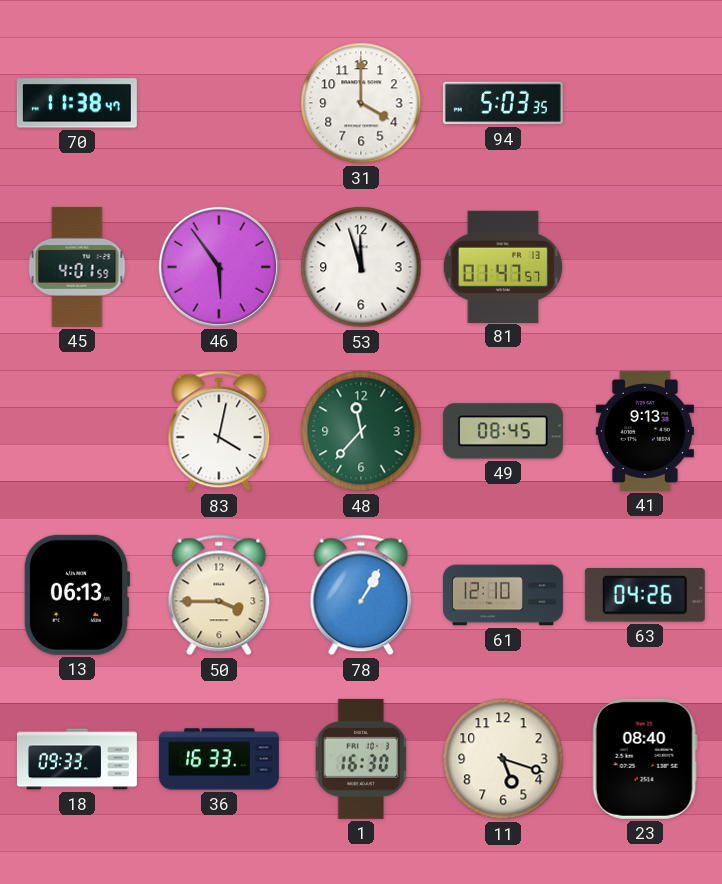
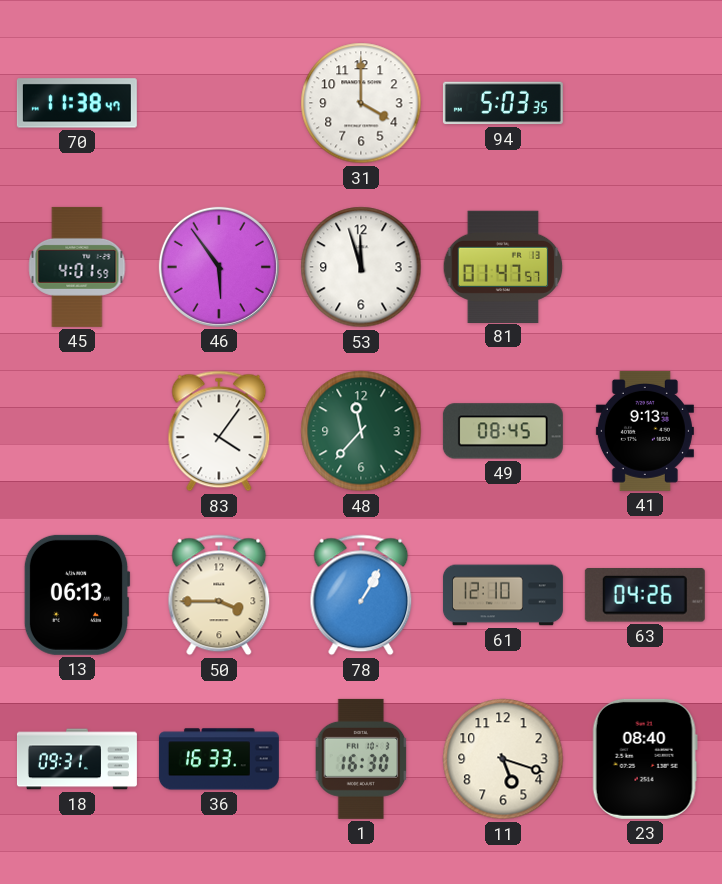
83: 4:02 -> 4:06 (219, 431)
18: 09:33 -> 09:31 (77, 759)
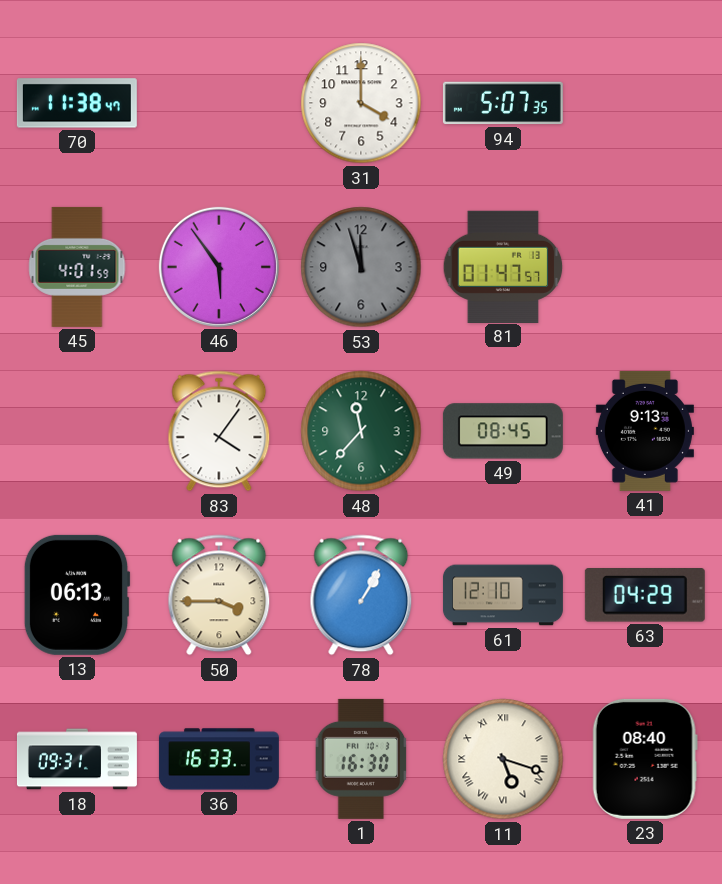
94: 5:03 -> 5:07 (503, 103)
53 dial: white -> grey (361, 267)
63: 04:26 -> 04:29 (645, 596)
11 numerals: Arabic -> Roman (503, 759)
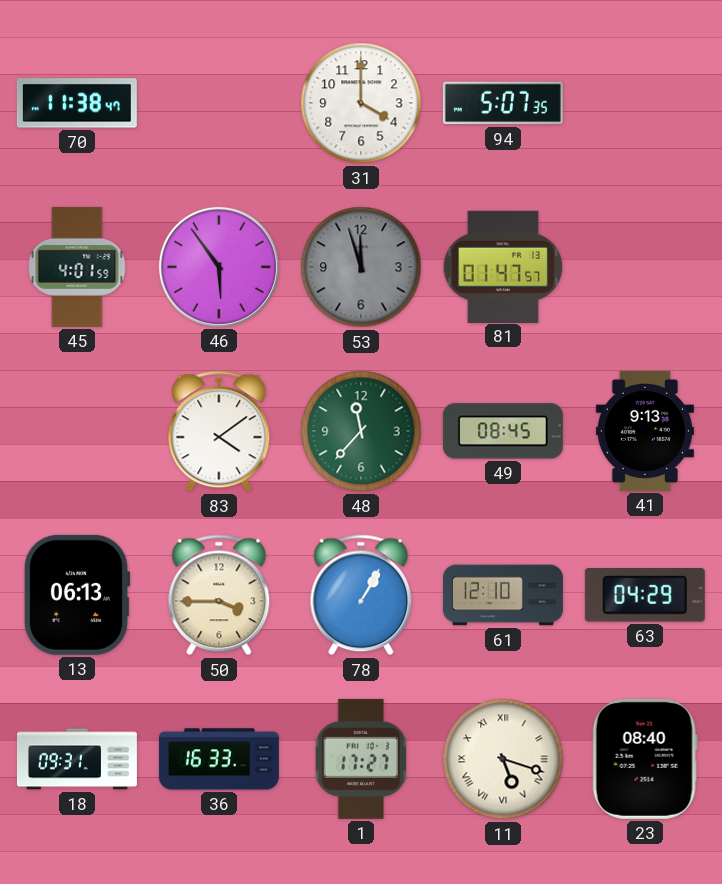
83: 4:06 -> 4:09 (219, 431)
1: 16:30 -> 17:27 (361, 759)
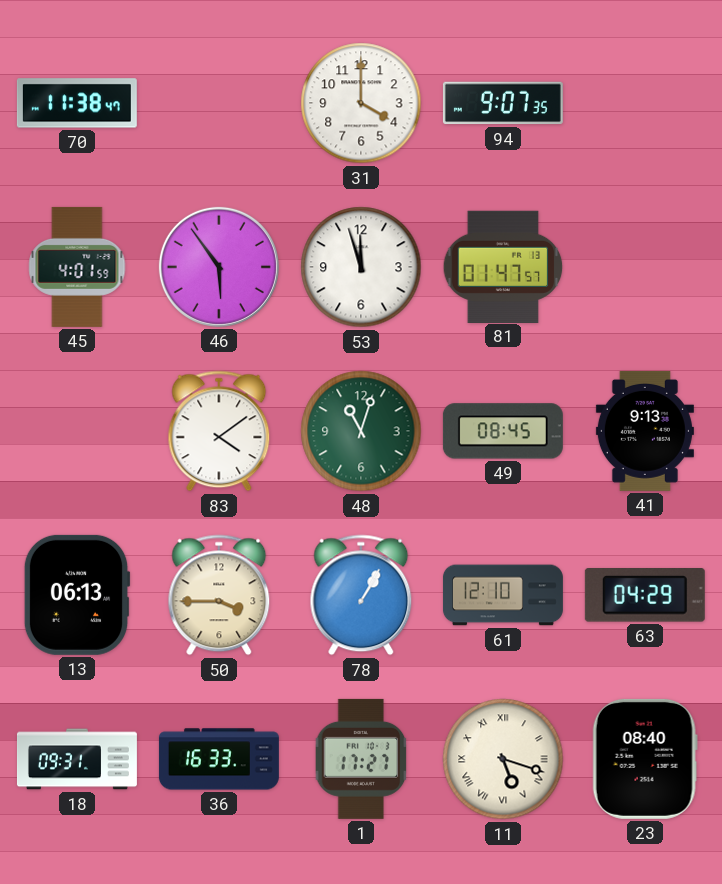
94: 5:07 -> 9:07 (503, 103)
53 dial: grey -> white (361, 267)
48: 11:37 -> 11:03 (361, 431)
